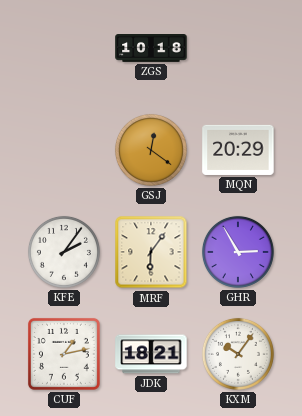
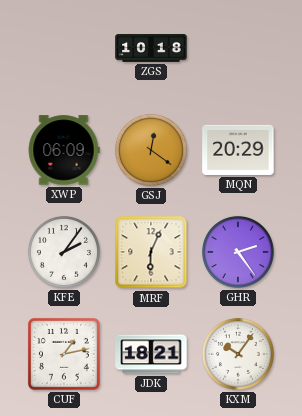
XWP: none -> 06:09 (64, 150)
MRF: 6:06 -> 6:04 (151, 252)
GHR: 2:55 -> 2:24 (238, 252)
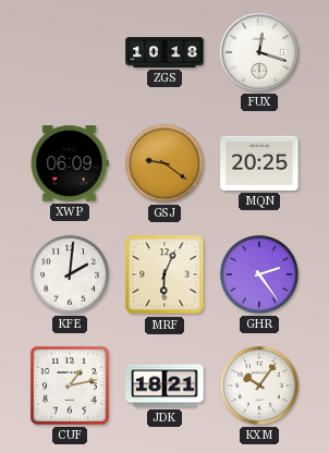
FUX: none -> 12:18 (259, 52)
GSJ: 12:21 -> 9:21 (164, 163)
MQN: 20:29 -> 20:25 (259, 163)
KFE: 2:06 -> 2:01 (70, 274)
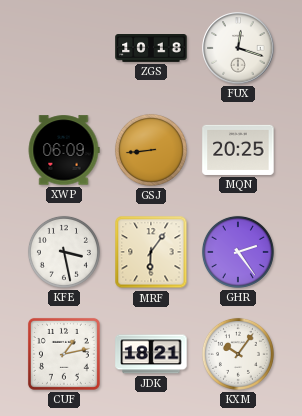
GSJ: 9:21 -> 8:44 (151, 150)
KFE: 2:01 -> 3:28 (64, 252)
MRF: 6:04 -> 6:06 (151, 252)
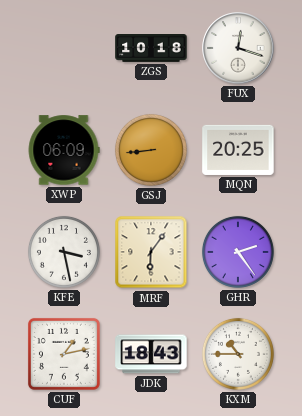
JDK: 18:21 -> 18:43 (151, 354)
KXM: 10:06 -> 10:45 (238, 354)
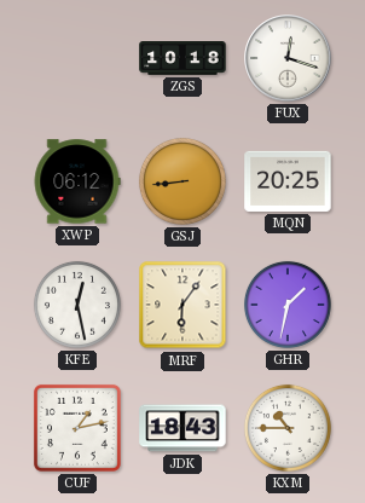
XWP: 06:09 -> 06:12 (77, 181)
KFE: 3:28 -> 12:28 (77, 305)
GHR: 2:24 -> 1:32 (288, 305)
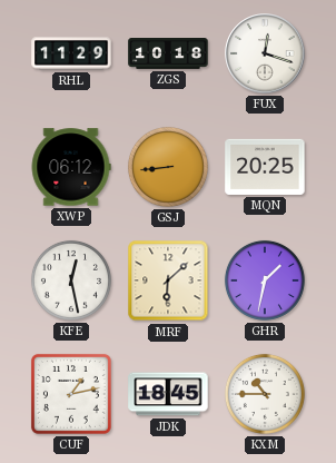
RHL: none -> 11:29 (71, 53)
MRF: 6:06 -> 6:08 (168, 280)
JDK: 18:43 -> 18:45 (168, 394)
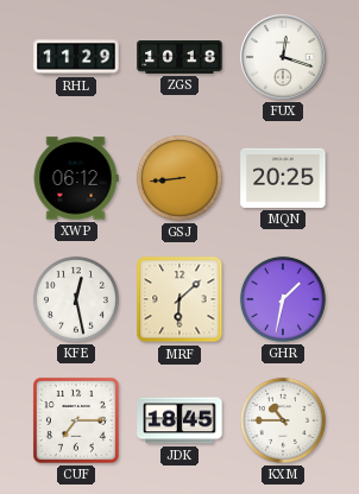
CUF: 1:13 -> 7:15 (76, 420)
